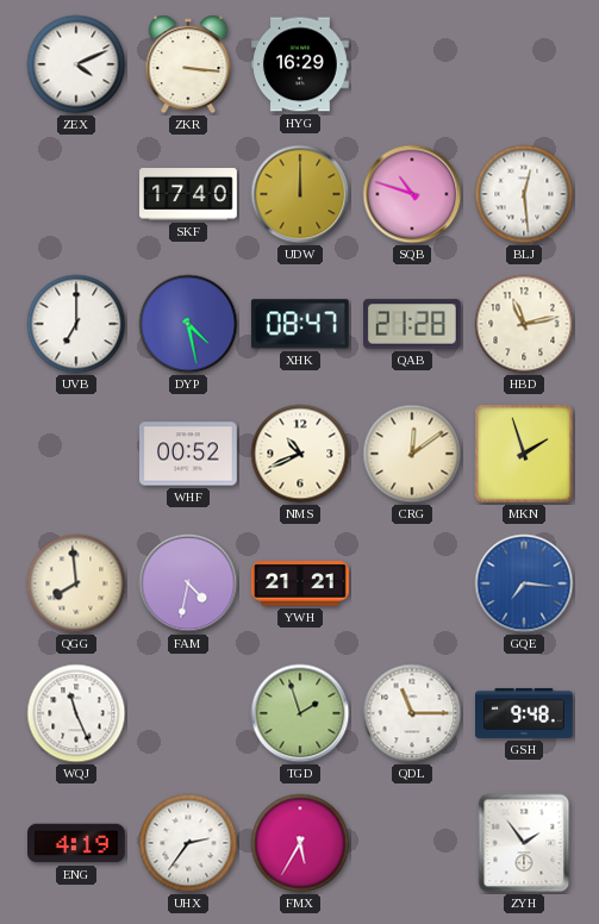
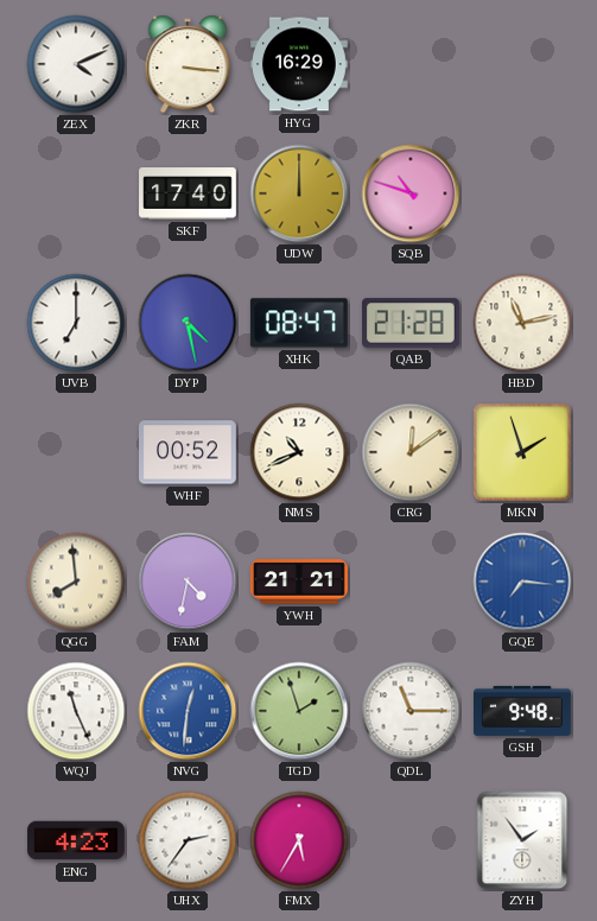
BLJ: 12:29 -> none (524, 194)
NVG: none -> 12:31 (188, 711)
ENG: 4:19 -> 4:23 (77, 840)
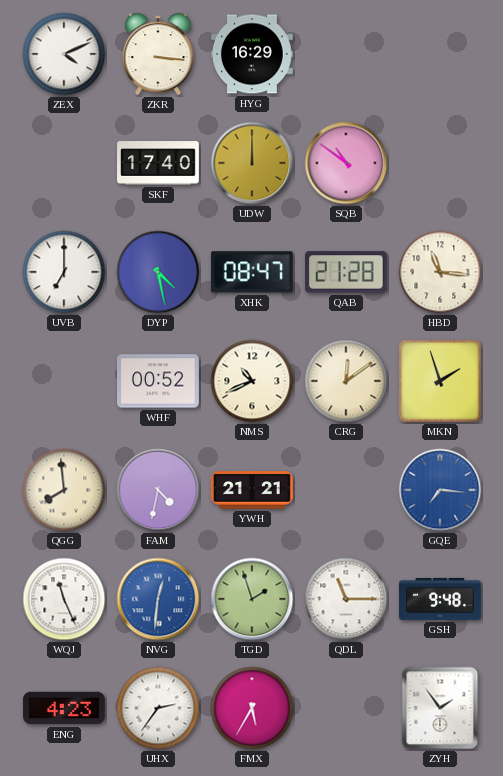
SQB: 10:48 -> 10:51 (346, 163)
HBD: 11:13 -> 11:16 (440, 272)
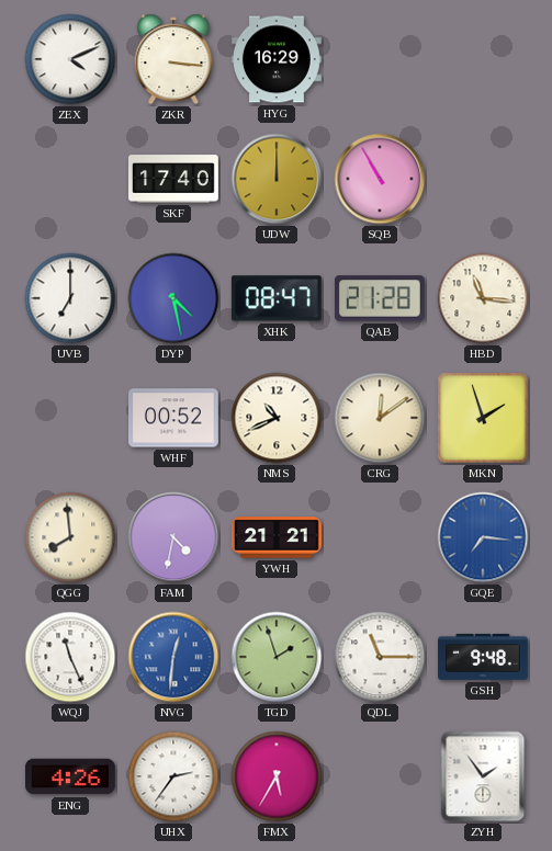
SQB: 10:51 -> 10:55 (380, 179)
ENG: 4:23 -> 4:26 (71, 776)
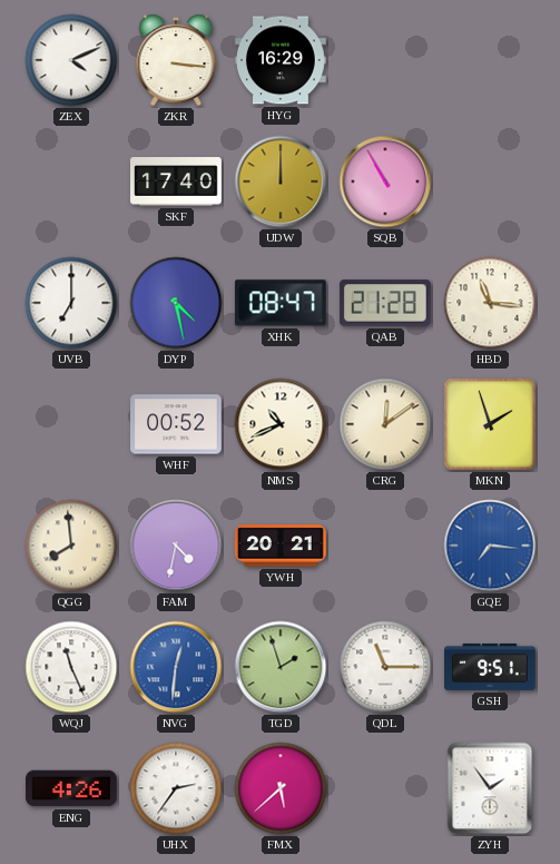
YWH: 21:21 -> 20:21 (282, 546)
GSH: 9:48 -> 9:51 (491, 667)
FMX: 5:35 -> 5:38 (281, 788)
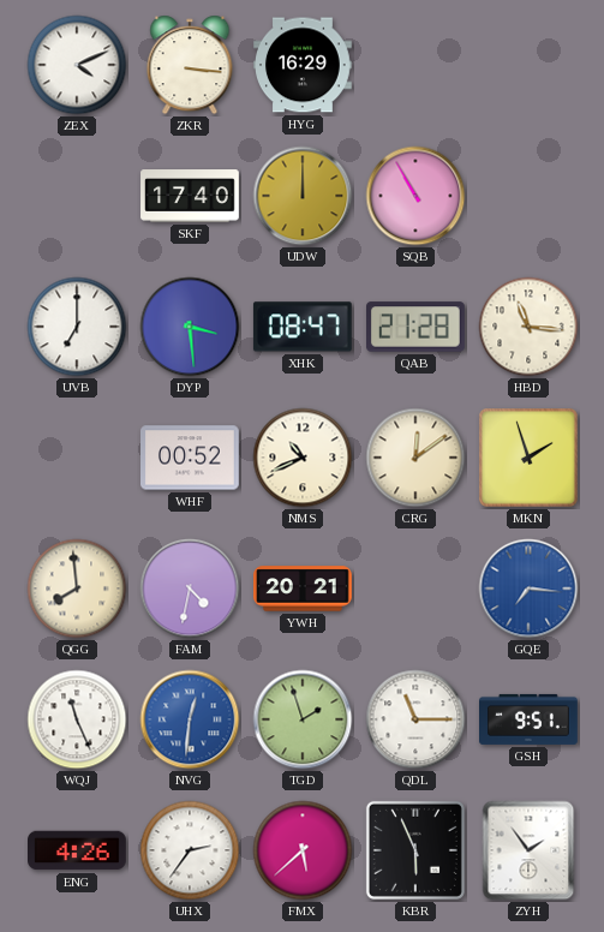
DYP: 4:28 -> 3:29 (190, 327)
KBR: none -> 5:56 (415, 850)
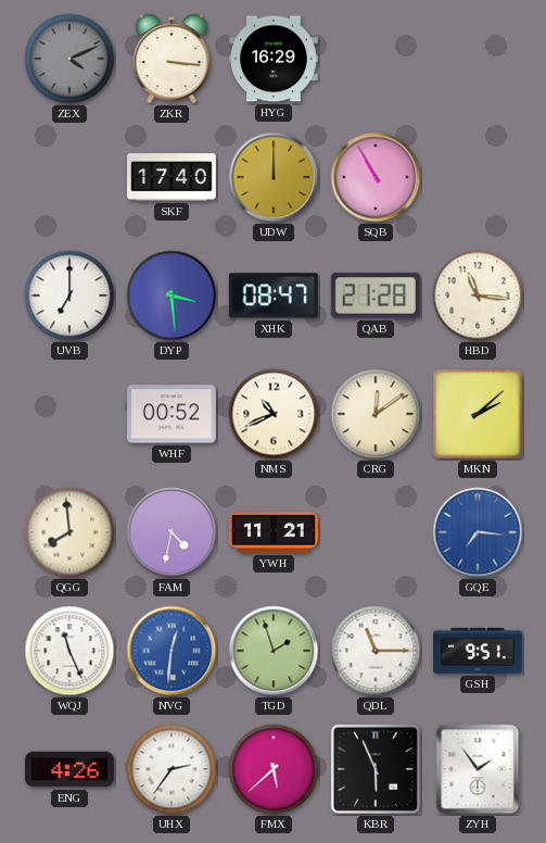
ZEX dial: white -> grey (69, 59)
MKN: 1:57 -> 2:08 (478, 414)
YWH: 20:21 -> 11:21 (275, 532)
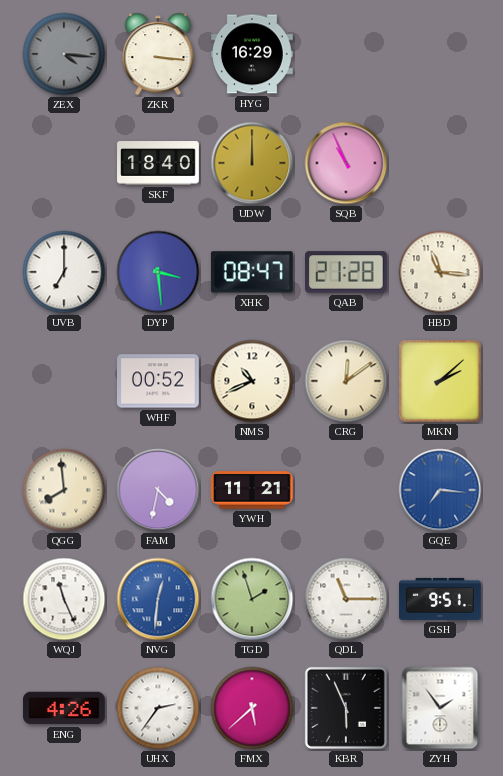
ZEX: 4:11 -> 4:16 (64, 54)
SKF: 17:40 -> 18:40 (158, 163)
SQB: 10:55 -> 10:56 (346, 163)
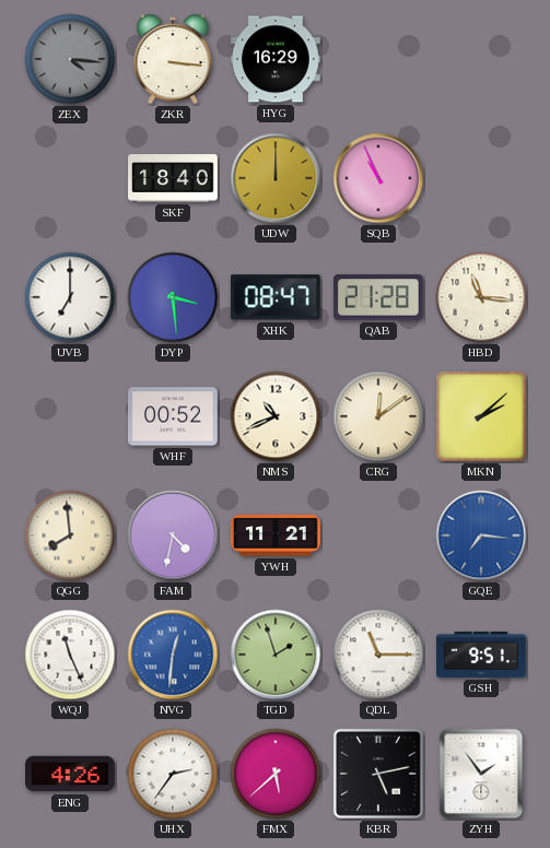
KBR: 5:56 -> 5:13 (378, 774)
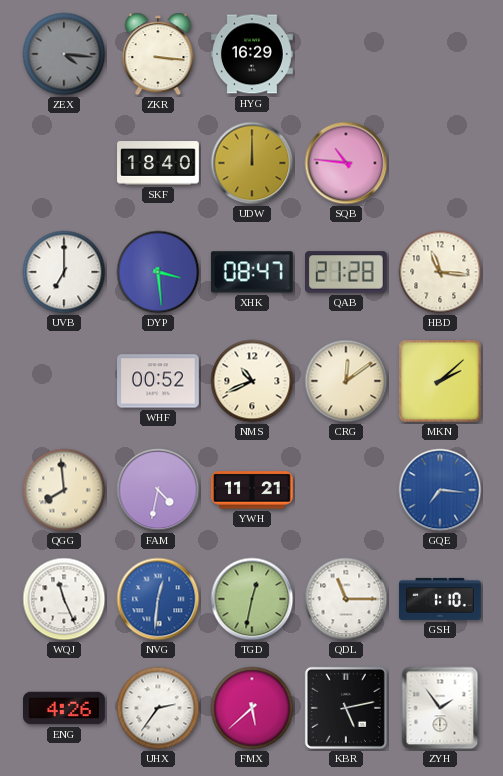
SQB: 10:56 -> 10:46 (346, 163)
TGD: 1:57 -> 12:32 (252, 599)
GSH: 9:51 -> 1:10 (441, 599)
